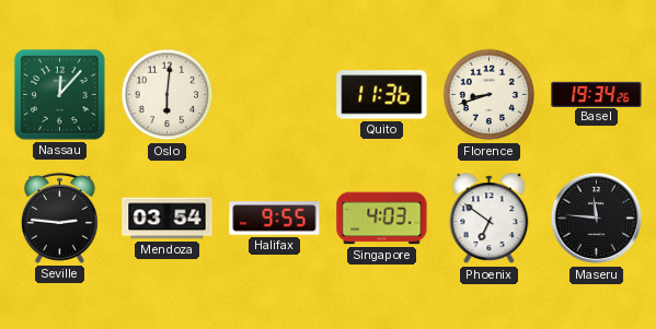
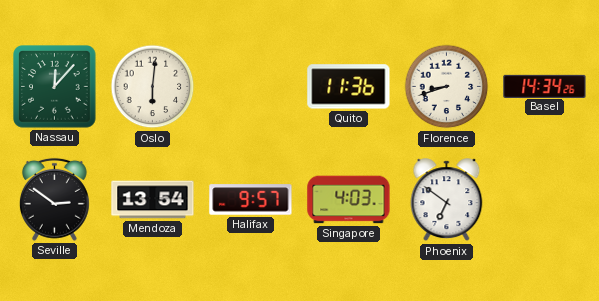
Basel: 19:34 -> 14:34 (545, 86)
Seville: 2:46 -> 2:51 (54, 199)
Mendoza: 03:54 -> 13:54 (153, 200)
Halifax: 9:55 -> 9:57 (251, 200)
Maseru: 11:46 -> none (597, 219)
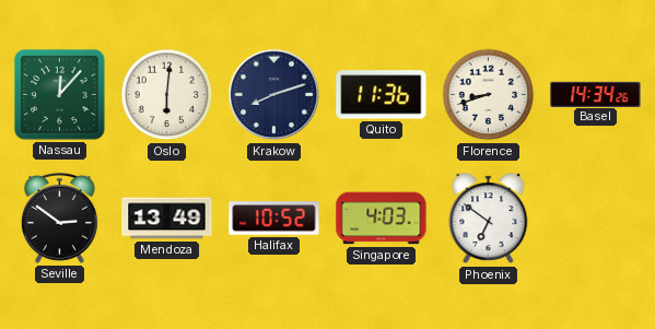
Krakow: none -> 8:12 (274, 95)
Mendoza: 13:54 -> 13:49 (167, 219)
Halifax: 9:57 -> 10:52 (274, 219)
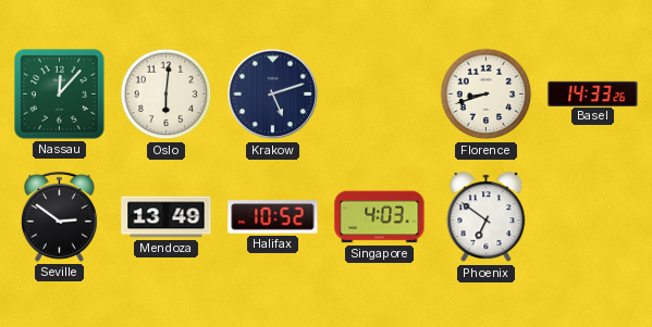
Krakow: 8:12 -> 5:12 (273, 95)
Quito: 11:36 -> none (382, 95)
Basel: 14:34 -> 14:33 (593, 93)
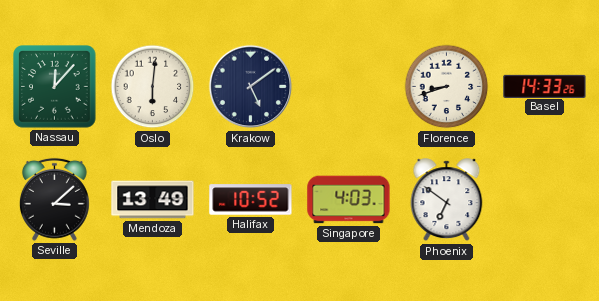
Krakow: 5:12 -> 5:09 (251, 87)
Seville: 2:51 -> 3:08 (54, 199)
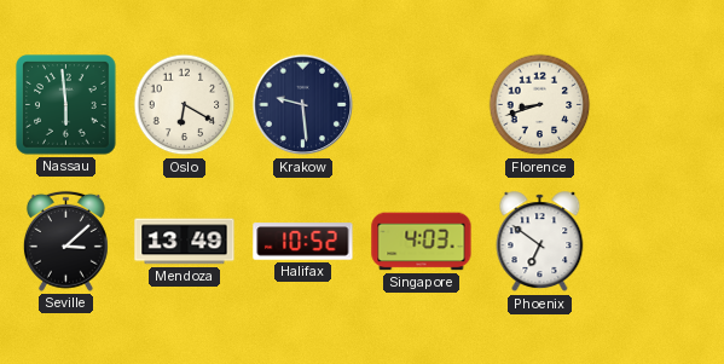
Nassau: 12:07 -> 5:59 (66, 105)
Oslo: 6:01 -> 6:20 (185, 105)
Krakow: 5:09 -> 9:29 (303, 105)
Basel: 14:33 -> none (545, 86)
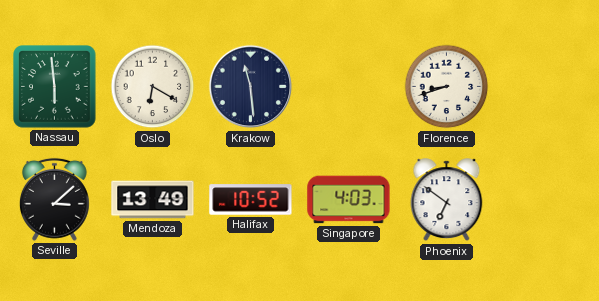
Krakow: 9:29 -> 11:29 (251, 87)
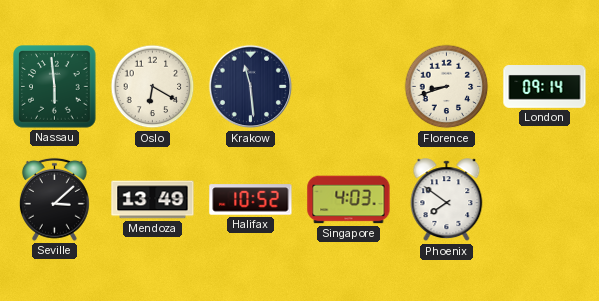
London: none -> 09:14 (545, 87)
Phoenix: 6:51 -> 7:51 (447, 200)
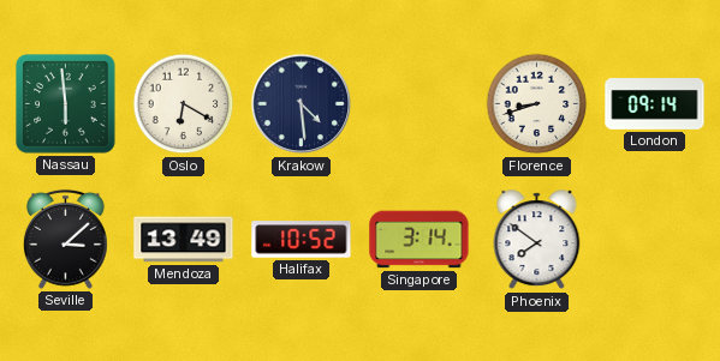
Krakow: 11:29 -> 4:29 (302, 104)
Singapore: 4:03 -> 3:14 (419, 240)
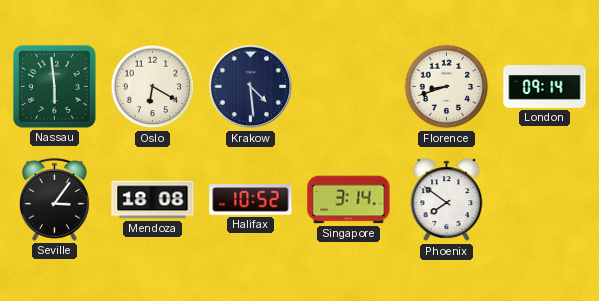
Seville: 3:08 -> 3:06 (54, 199)
Mendoza: 13:49 -> 18:08 (153, 200)
